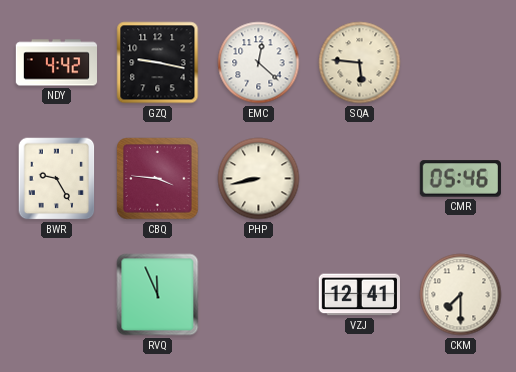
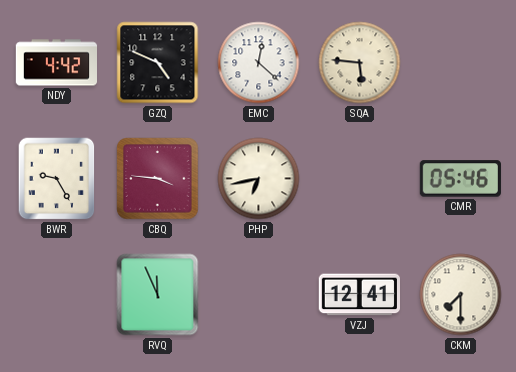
GZQ: 9:17 -> 4:49 (158, 63)
PHP: 8:43 -> 6:43 (259, 179)
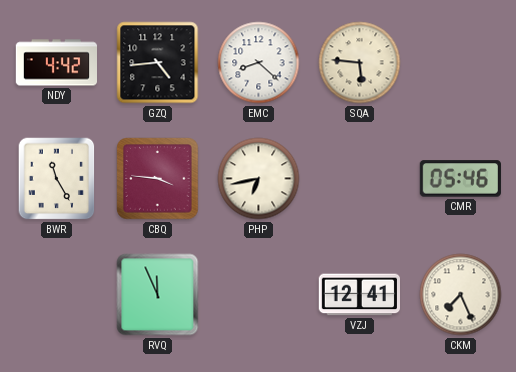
GZQ: 4:49 -> 4:44 (158, 63)
EMC: 12:22 -> 8:22 (259, 63)
BWR: 9:25 -> 11:25 (57, 179)
CKM: 7:30 -> 7:26 (461, 295)
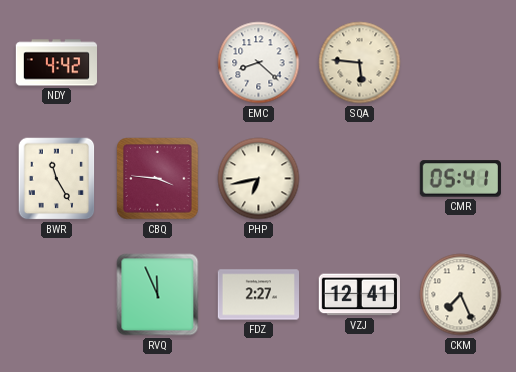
GZQ: 4:44 -> none (158, 63)
CMR: 05:46 -> 05:41 (460, 179)
FDZ: none -> 2:27 (258, 295)
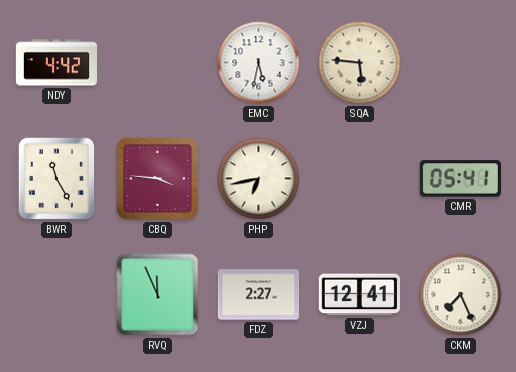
EMC: 8:22 -> 5:32 (259, 63)
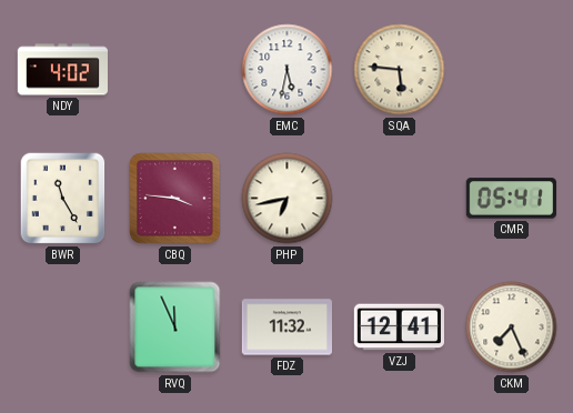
NDY: 4:42 -> 4:02 (63, 70)
FDZ: 2:27 -> 11:32 (286, 328)
